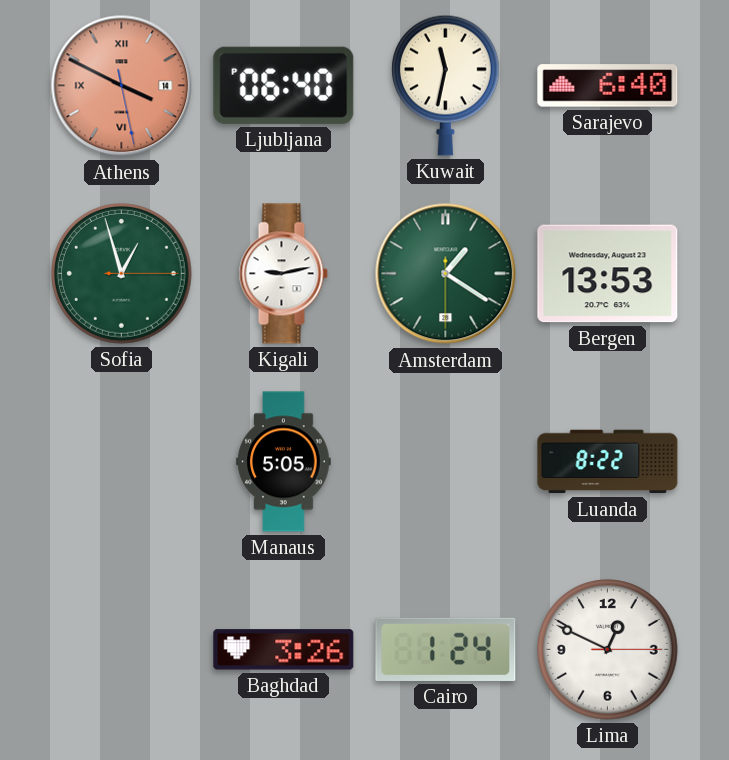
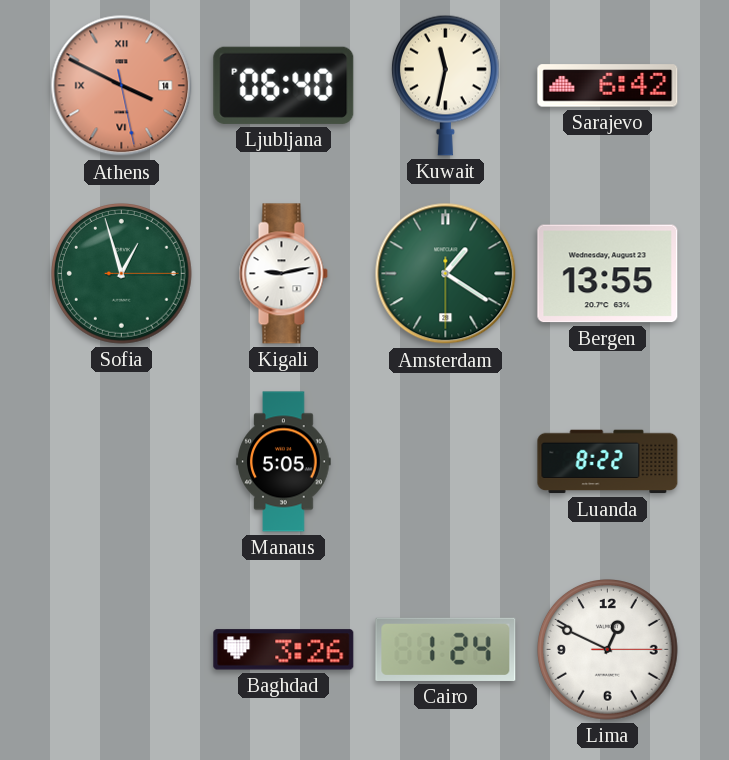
Sarajevo: 6:40 -> 6:42 (608, 86)
Bergen: 13:53 -> 13:55 (608, 274)
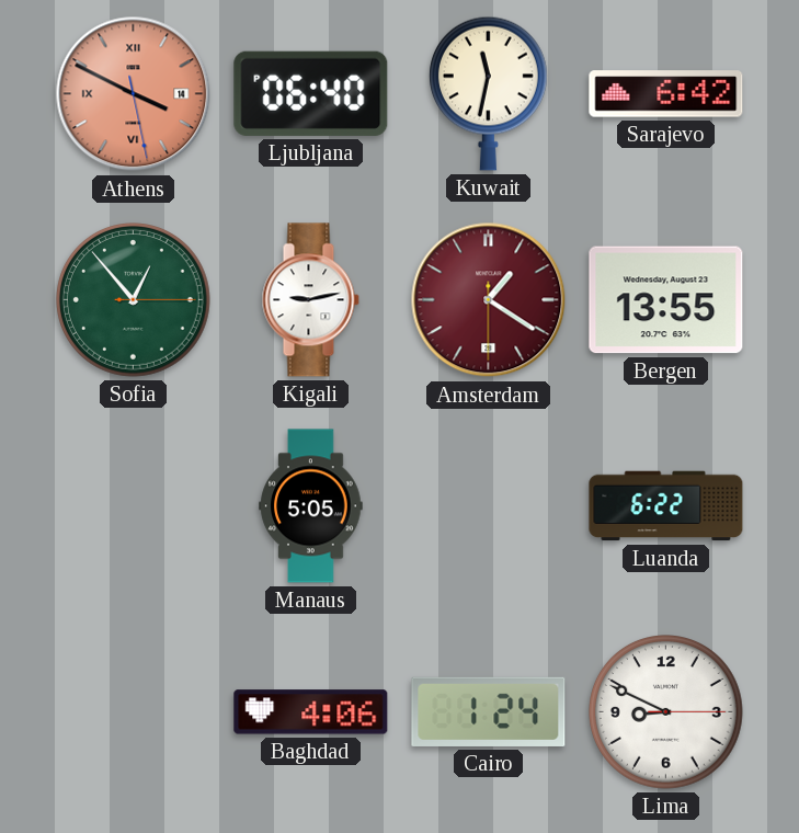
Sofia: 12:57 -> 12:53 (134, 300)
Amsterdam dial: green -> burgundy (489, 300)
Luanda: 8:22 -> 6:22 (666, 506)
Baghdad: 3:26 -> 4:06 (311, 712)
Lima: 12:49 -> 8:49 (666, 712)
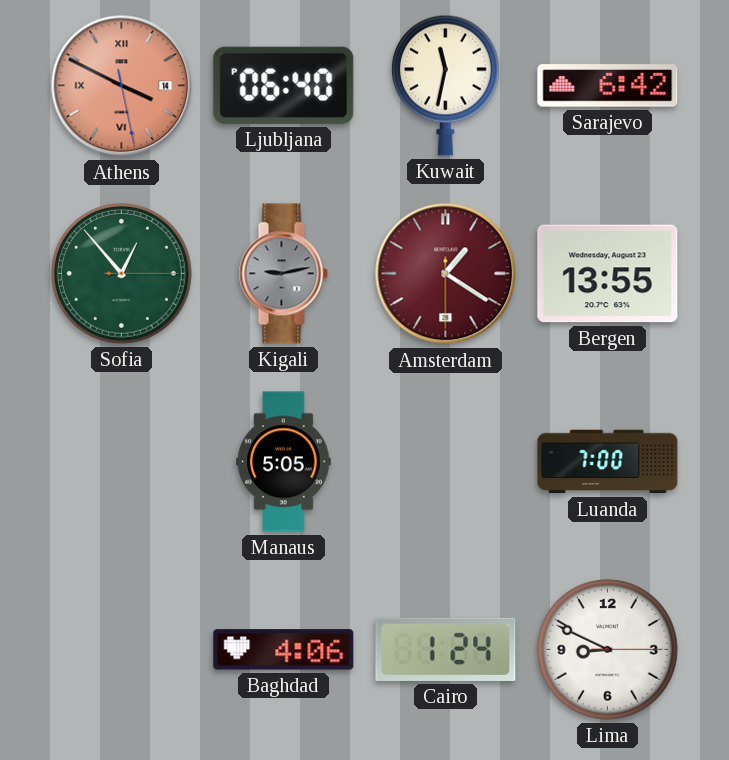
Kigali dial: white -> grey (283, 274)
Luanda: 6:22 -> 7:00 (608, 462)
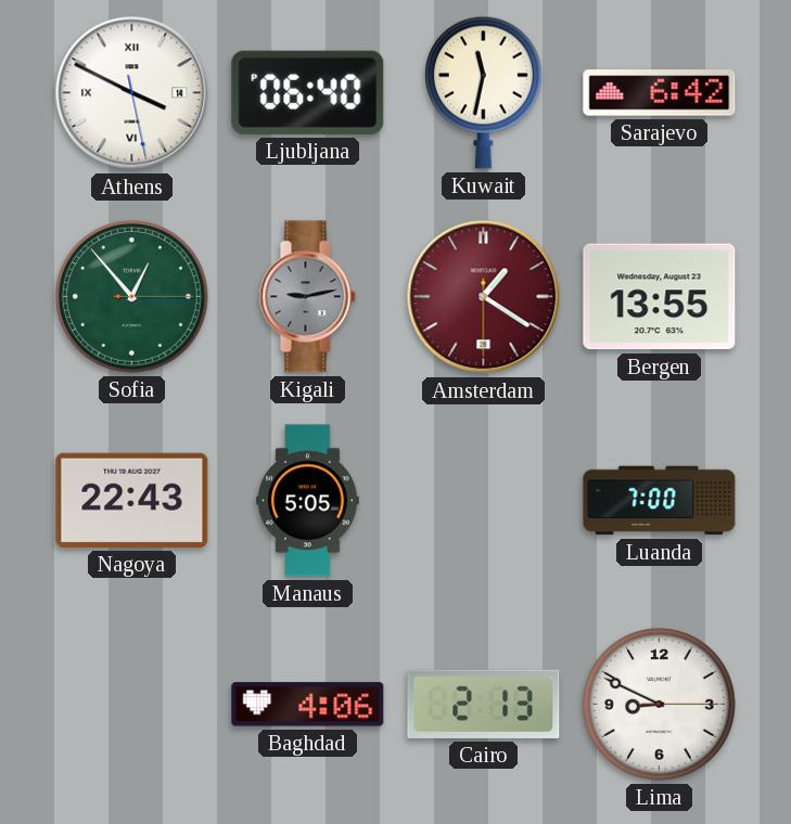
Athens dial: salmon -> white (132, 93)
Nagoya: none -> 22:43 (132, 500)
Cairo: 1:24 -> 2:13 (484, 704)
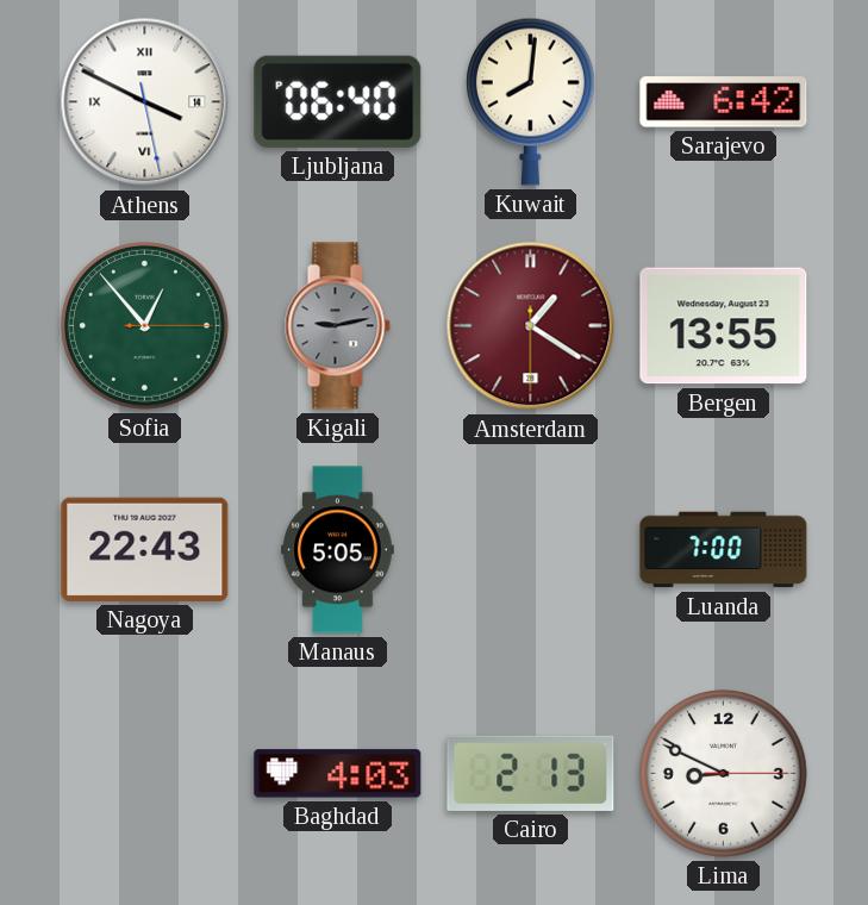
Kuwait: 11:32 -> 8:01 (530, 101)
Baghdad: 4:06 -> 4:03 (338, 774)
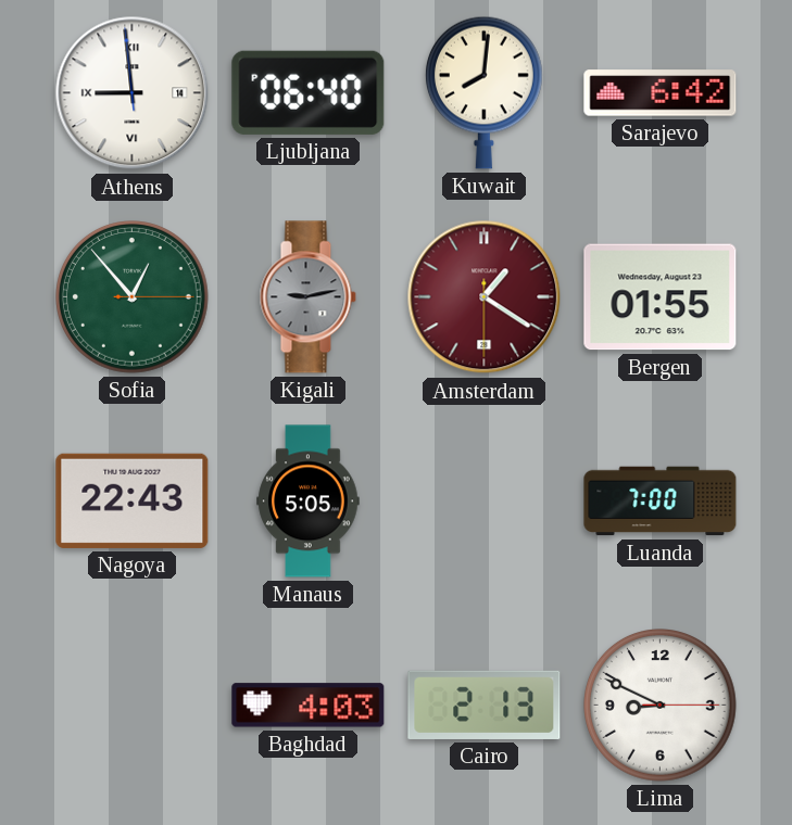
Athens: 3:49 -> 8:58 (133, 93)
Bergen: 13:55 -> 01:55 (661, 297)
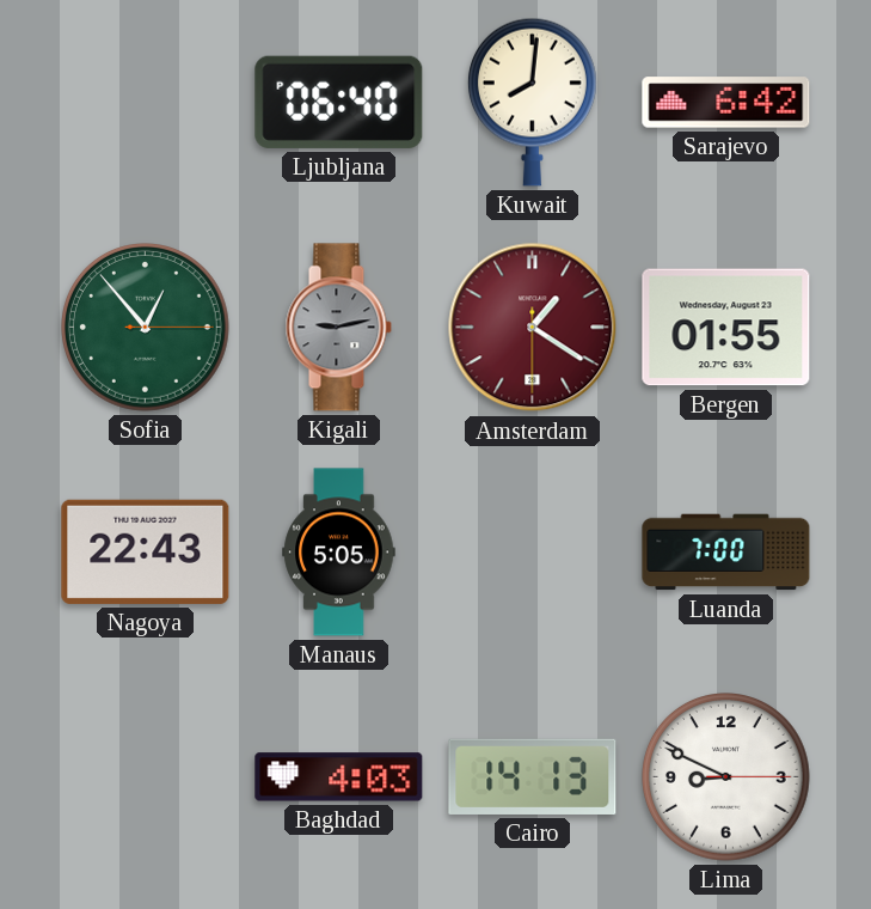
Athens: 8:58 -> none (133, 93)
Cairo: 2:13 -> 14:13 (533, 776)
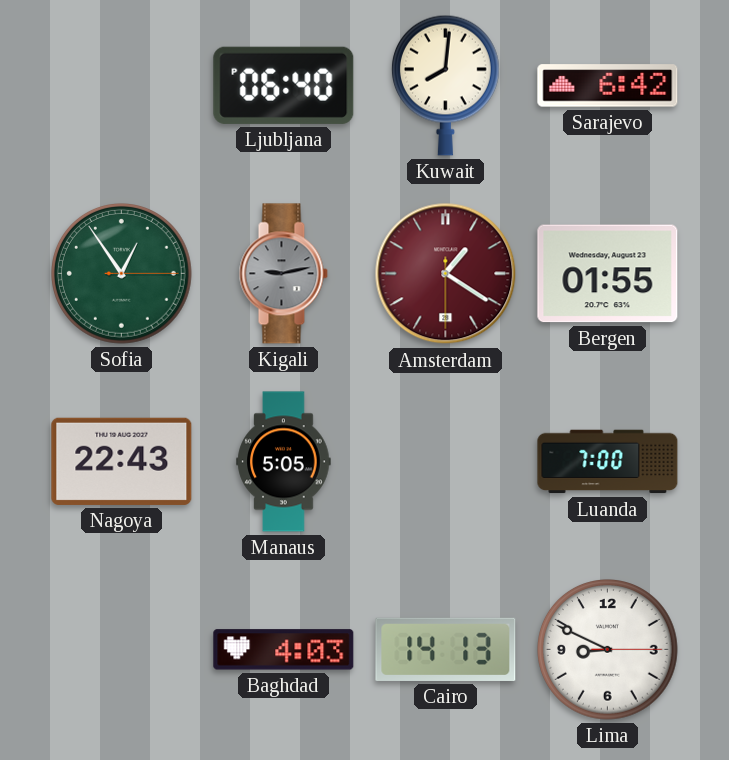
Sofia: 12:53 -> 12:54 (122, 274)
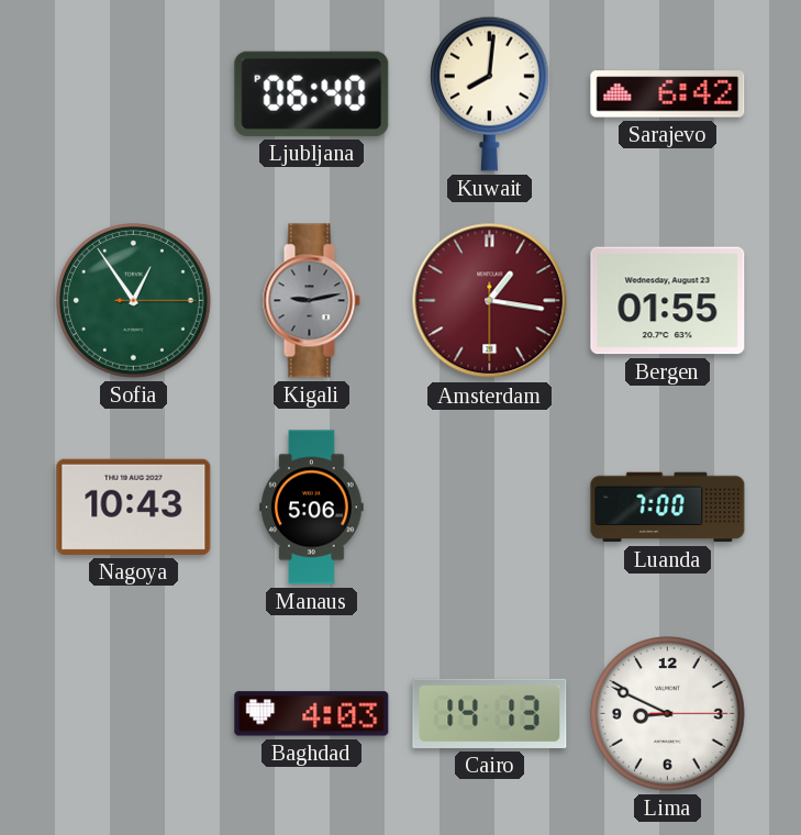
Amsterdam: 1:20 -> 1:16 (490, 301)
Nagoya: 22:43 -> 10:43 (134, 506)
Manaus: 5:05 -> 5:06 (312, 508)
